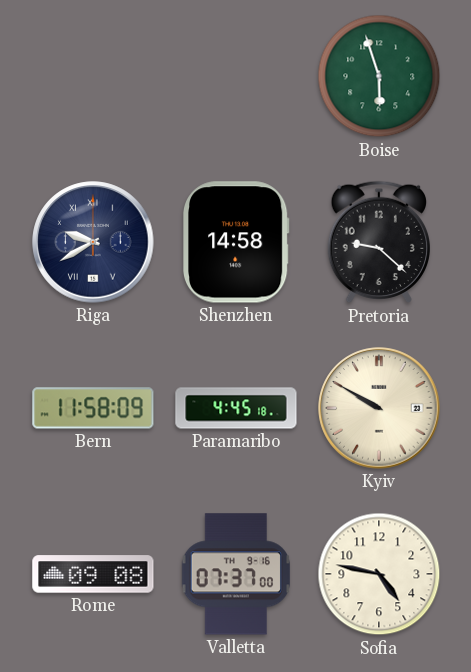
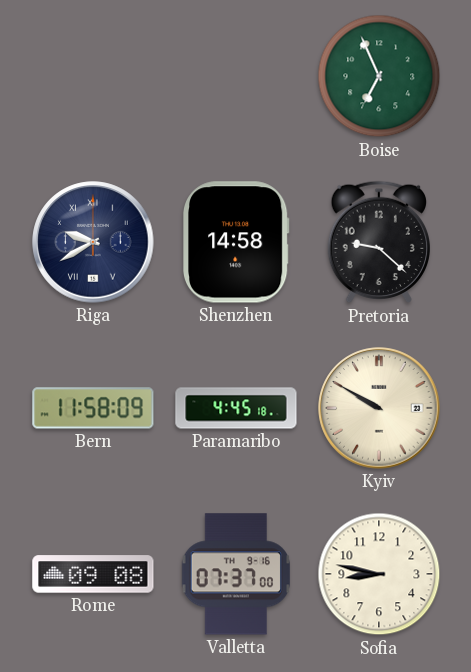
Boise: 5:57 -> 6:56 (379, 76)
Sofia: 4:47 -> 8:47 (379, 574)
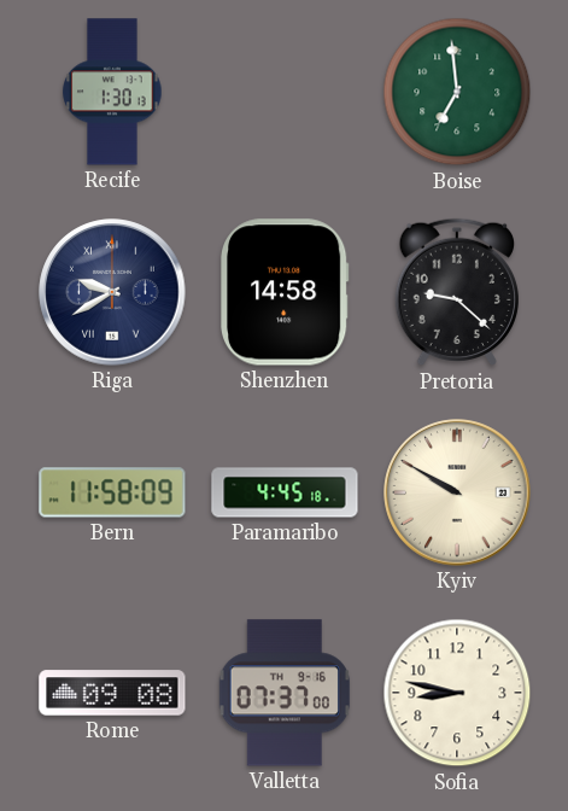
Recife: none -> 1:30 (112, 92)
Boise: 6:56 -> 6:59 (457, 92)
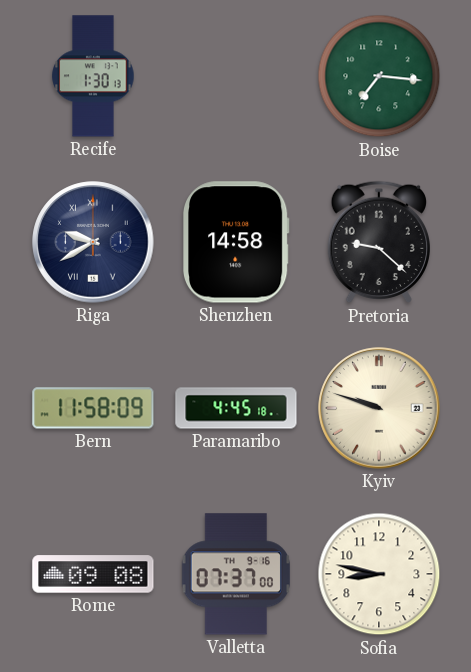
Boise: 6:59 -> 7:16 (379, 76)
Kyiv: 9:50 -> 9:48 (379, 408)
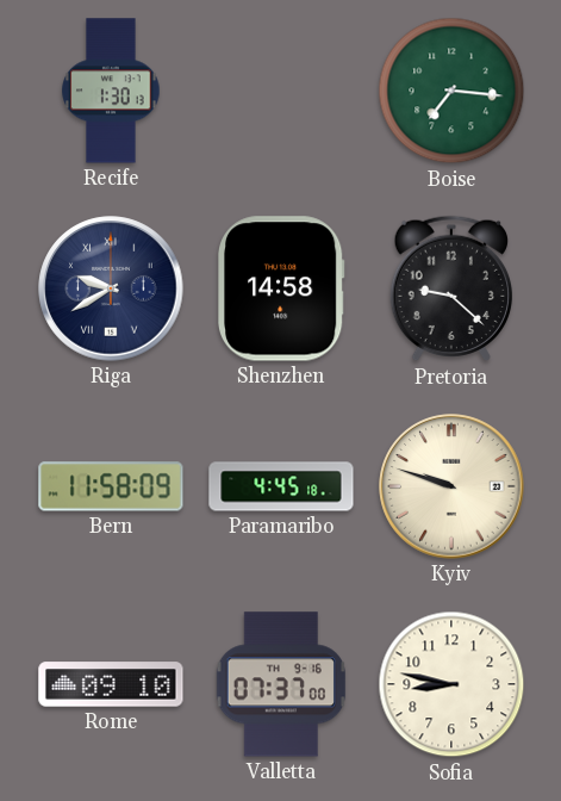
Rome: 09:08 -> 09:10 (111, 684)
